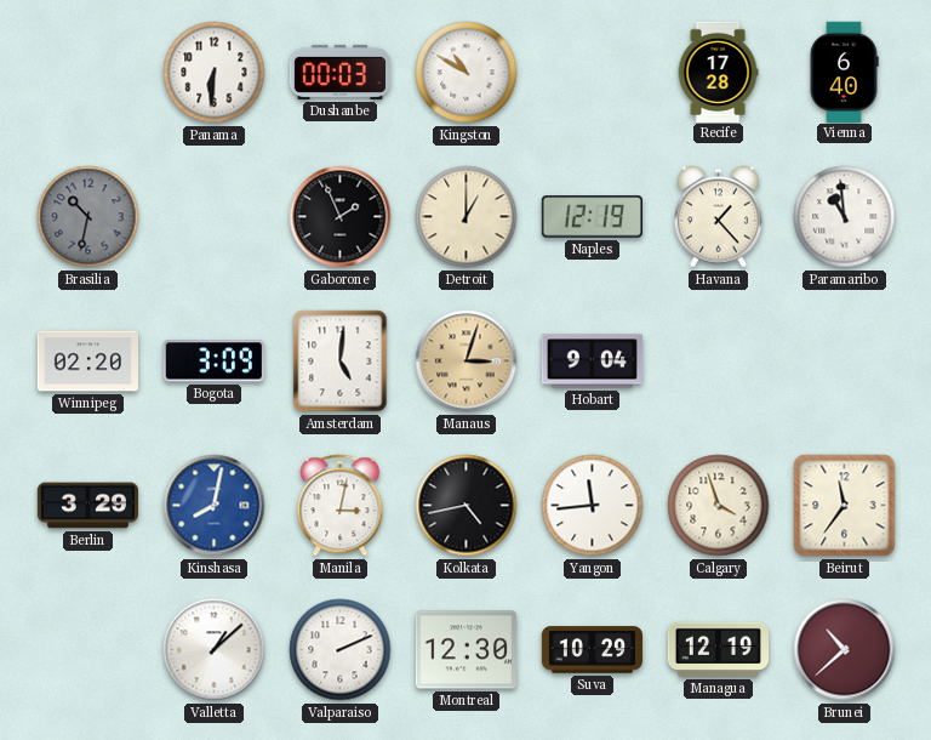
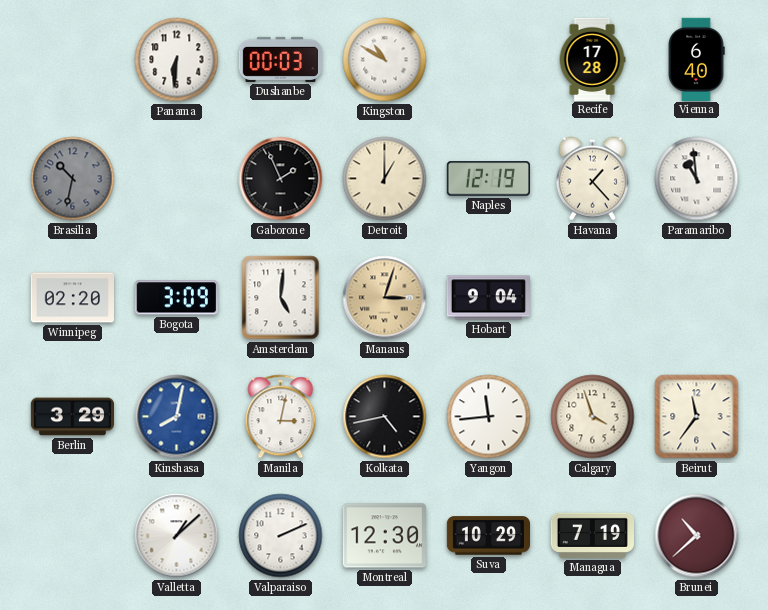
Managua: 12:19 -> 7:19 (592, 535)
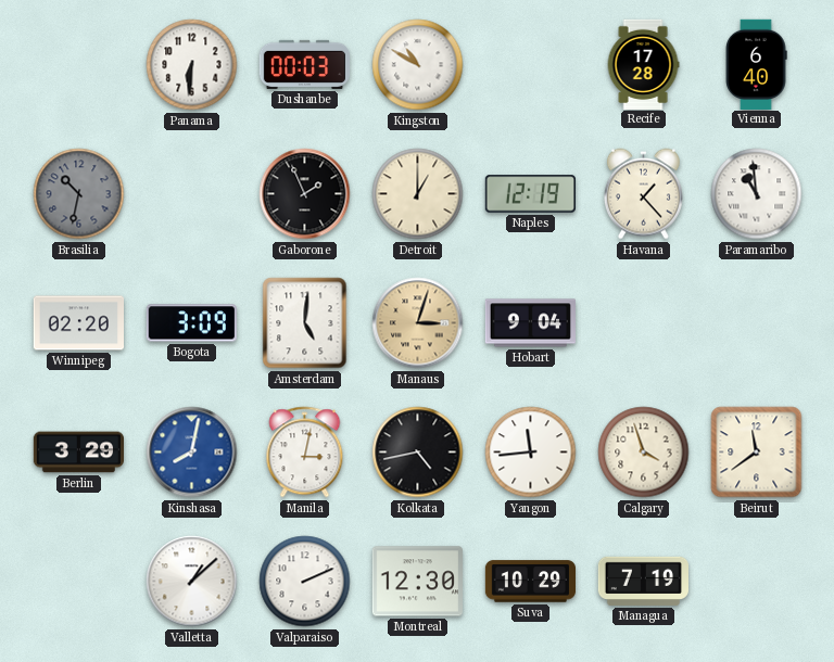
Beirut: 11:36 -> 11:39 (757, 453)
Brunei: 10:38 -> none (697, 536)
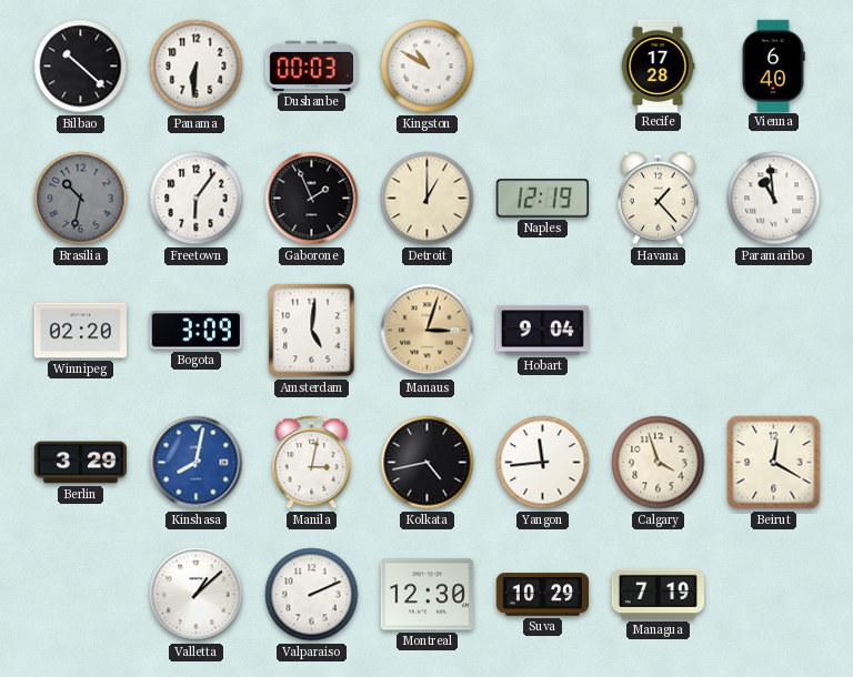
Bilbao: none -> 10:22 (81, 67)
Freetown: none -> 6:06 (197, 199)
Beirut: 11:39 -> 12:20 (774, 463)
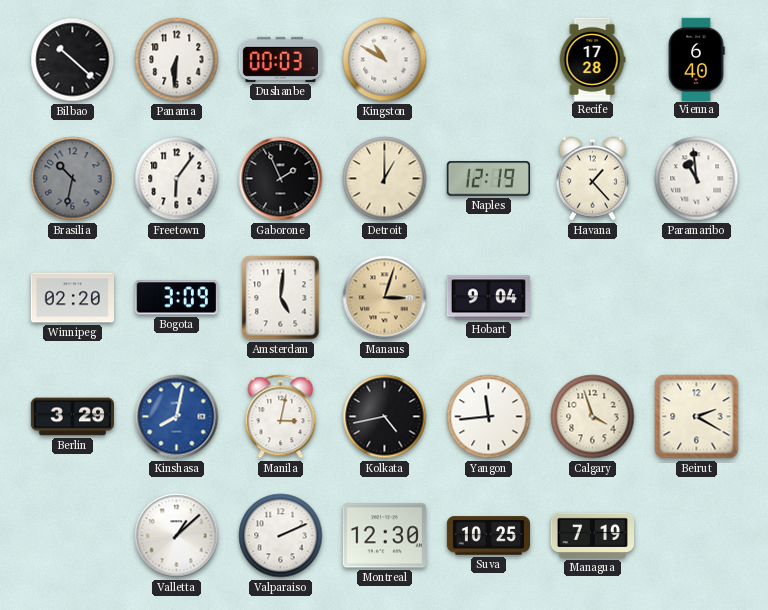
Beirut: 12:20 -> 2:20 (697, 417)
Suva: 10:29 -> 10:25 (488, 536)
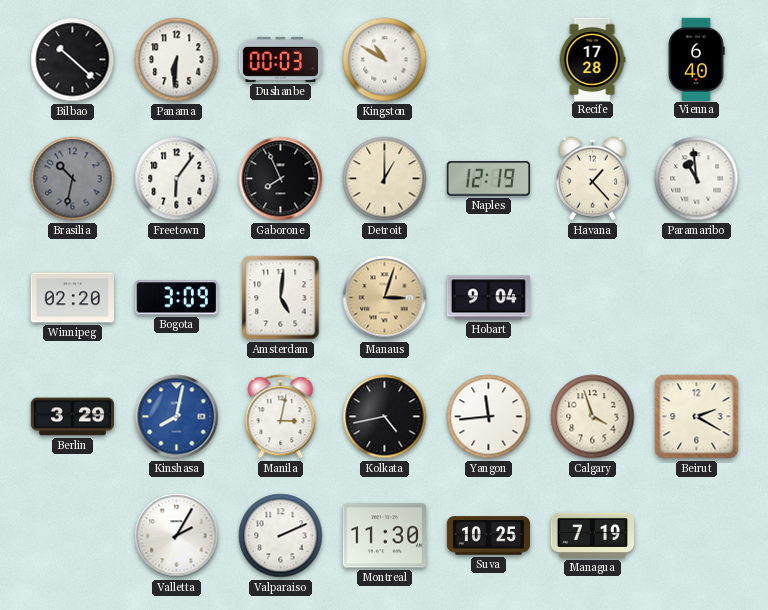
Gaborone: 1:56 -> 7:56 (281, 179)
Valletta: 1:08 -> 2:05 (177, 536)
Montreal: 12:30 -> 11:30 (384, 536)
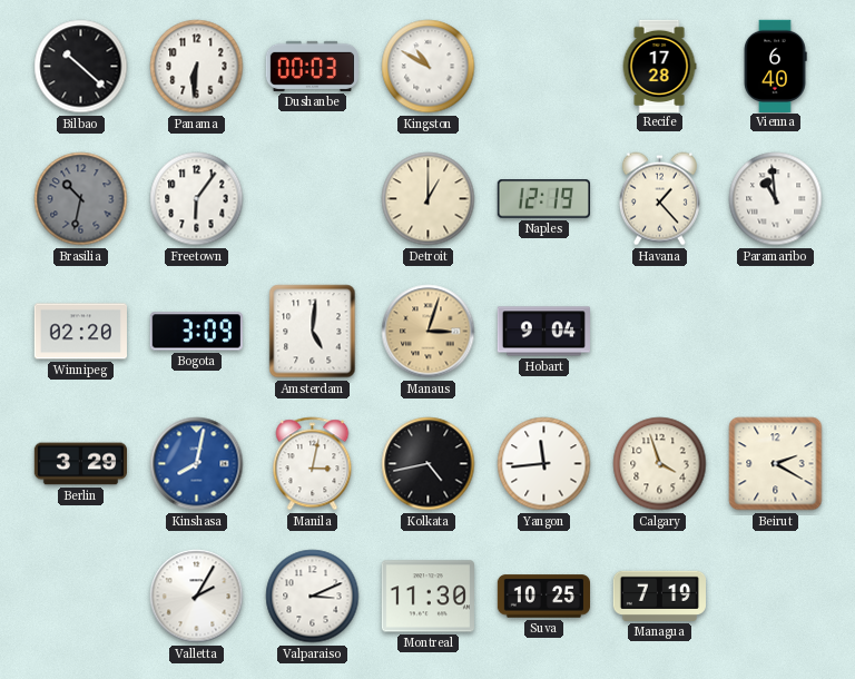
Gaborone: 7:56 -> none (281, 179)
Valparaiso: 2:11 -> 3:11 (313, 597)
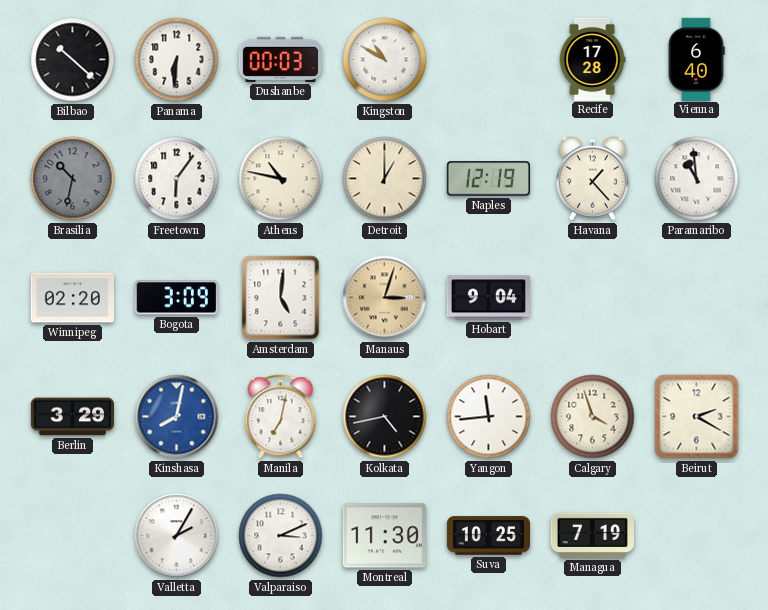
Athens: none -> 10:47 (281, 179)
Manila: 3:02 -> 7:02 (281, 417)
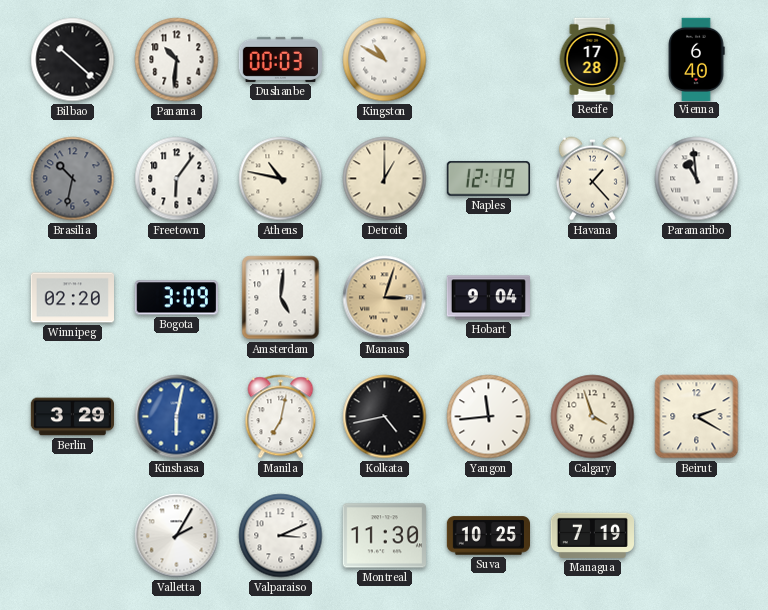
Panama: 6:31 -> 10:31 (177, 60)
Kinshasa: 8:02 -> 6:02 (177, 417)
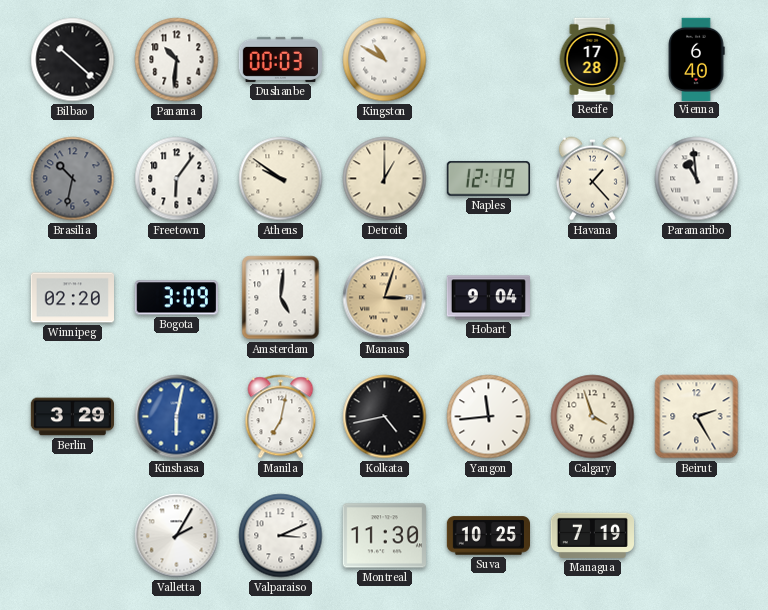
Athens: 10:47 -> 9:51 (281, 179)
Beirut: 2:20 -> 2:25 (697, 417)
